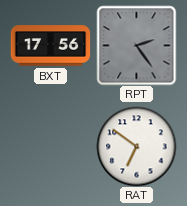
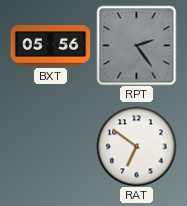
BXT: 17:56 -> 05:56 (50, 46)
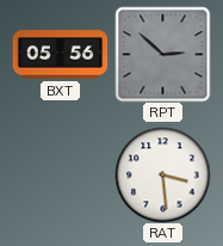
RPT: 2:24 -> 2:52 (162, 54)
RAT: 6:51 -> 3:29 (162, 174)
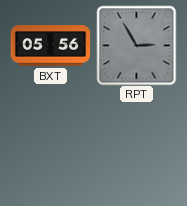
RPT: 2:52 -> 2:55 (136, 45)
RAT: 3:29 -> none (162, 174)
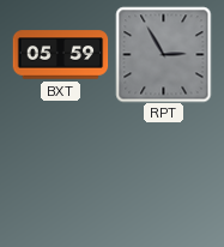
BXT: 05:56 -> 05:59 (60, 55)
